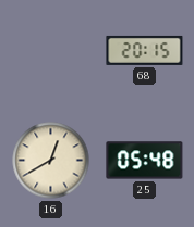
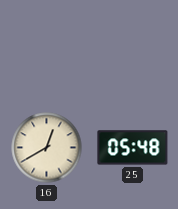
68: 20:15 -> none (145, 50)
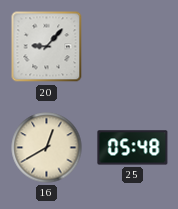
20: none -> 9:07 (47, 47)
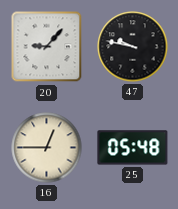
47: none -> 9:47 (133, 47)
16: 12:40 -> 12:45 (47, 148)
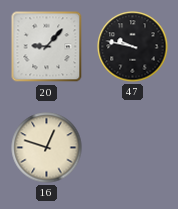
16: 12:45 -> 12:48 (47, 148)
25: 05:48 -> none (133, 148)
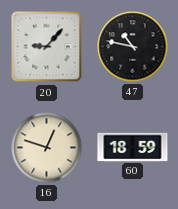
47: 9:47 -> 10:47 (133, 47)
60: none -> 18:59 (133, 147)
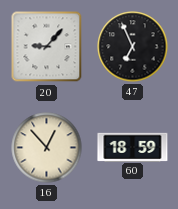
47: 10:47 -> 6:56 (133, 47)
16: 12:48 -> 12:53 (47, 148)
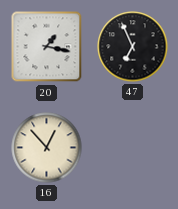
20: 9:07 -> 1:17 (47, 47)
60: 18:59 -> none (133, 147)
